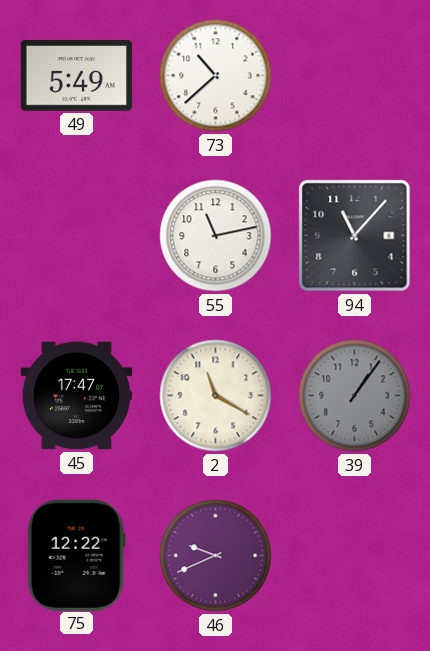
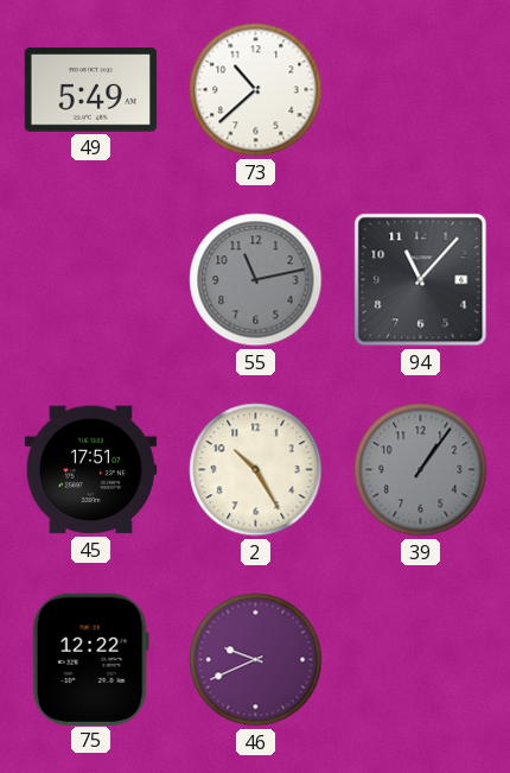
55 dial: white -> grey (256, 280)
45: 17:47 -> 17:51 (91, 470)
2: 11:20 -> 10:25 (256, 470)
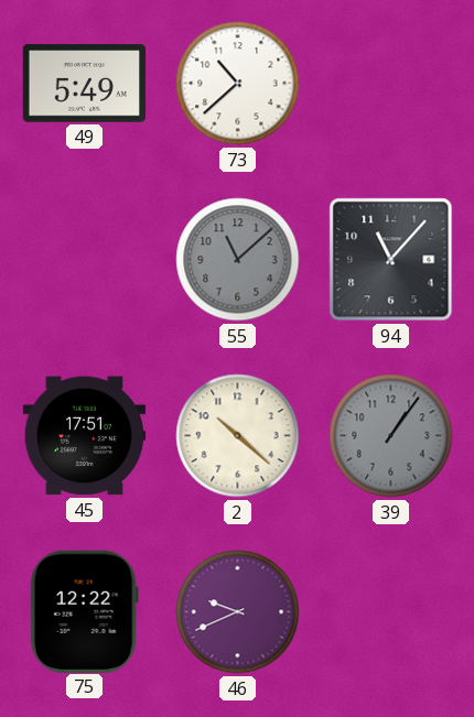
55: 11:13 -> 11:08 (238, 260)
2: 10:25 -> 10:22 (238, 436)
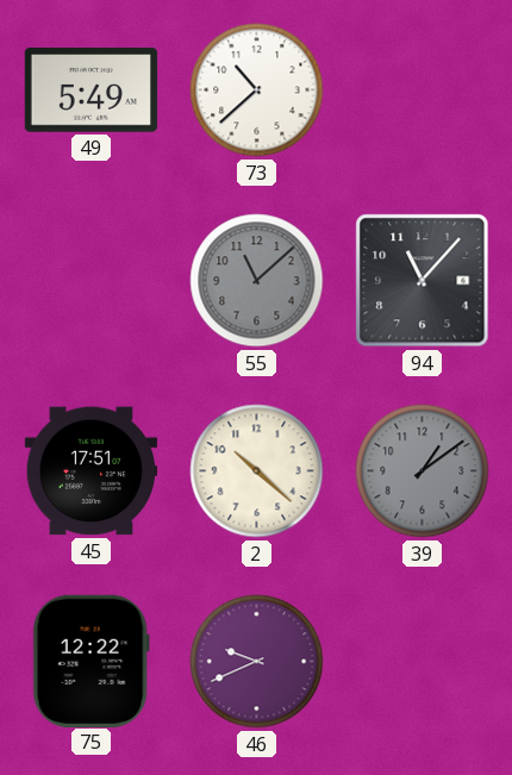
39: 1:06 -> 1:09 (423, 471)
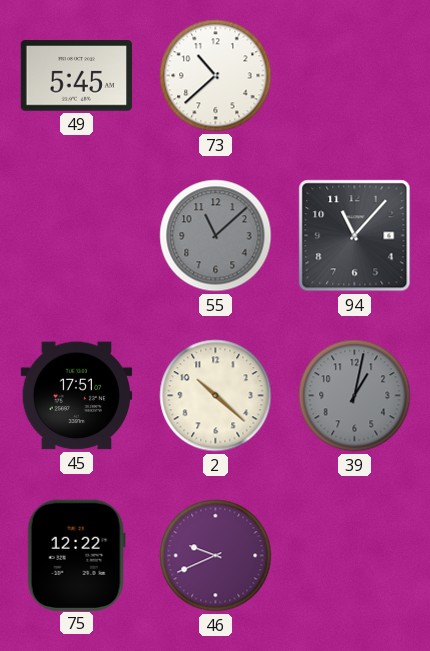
49: 5:49 -> 5:45 (77, 76)
39: 1:09 -> 1:02 (355, 396)
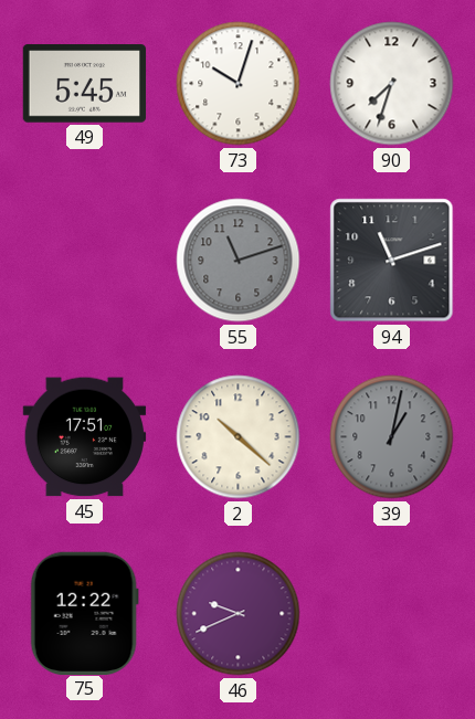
73: 10:38 -> 10:03 (239, 84)
90: none -> 7:33 (392, 84)
55: 11:08 -> 11:12 (239, 261)
94: 11:07 -> 11:12 (392, 261)
